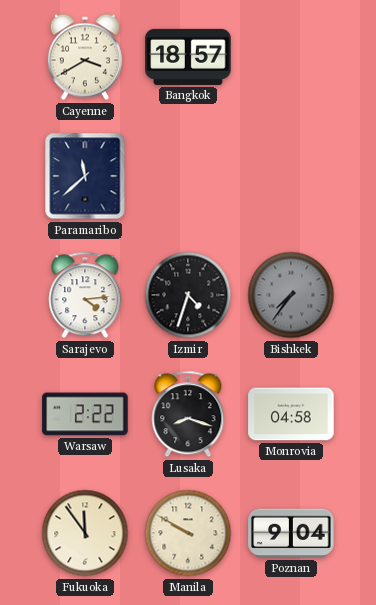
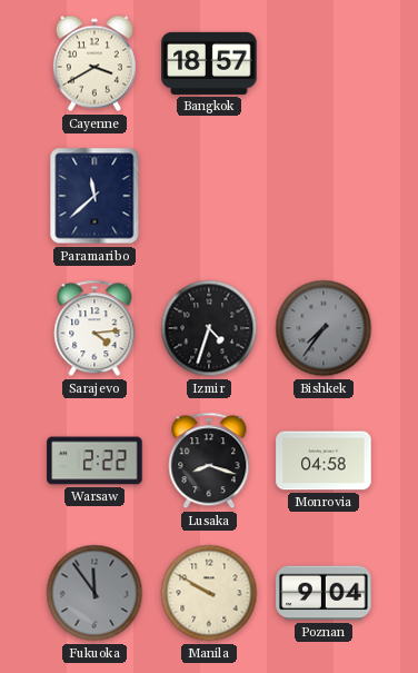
Fukuoka dial: cream -> grey (94, 593)
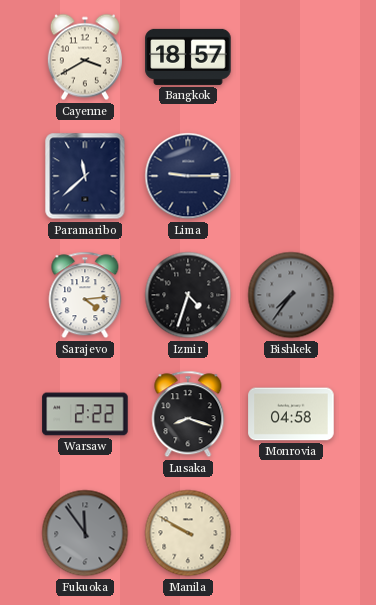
Lima: none -> 9:15 (188, 176)
Poznan: 9:04 -> none (324, 593)
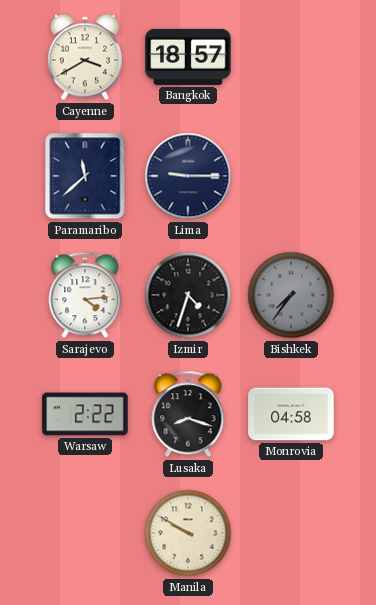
Fukuoka: 11:54 -> none (85, 533)
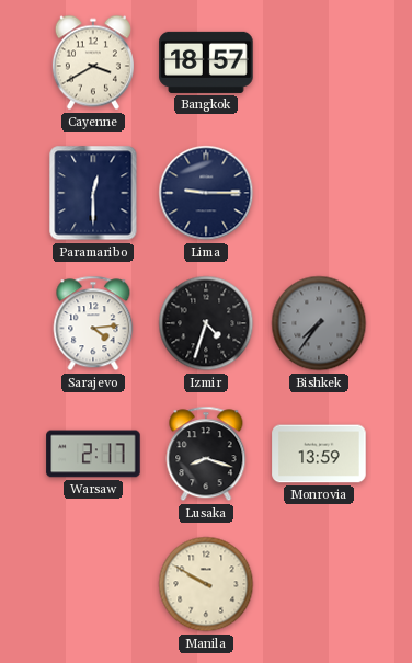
Paramaribo: 11:38 -> 12:30 (93, 193)
Warsaw: 2:22 -> 2:17 (93, 454)
Monrovia: 04:58 -> 13:59 (319, 454)
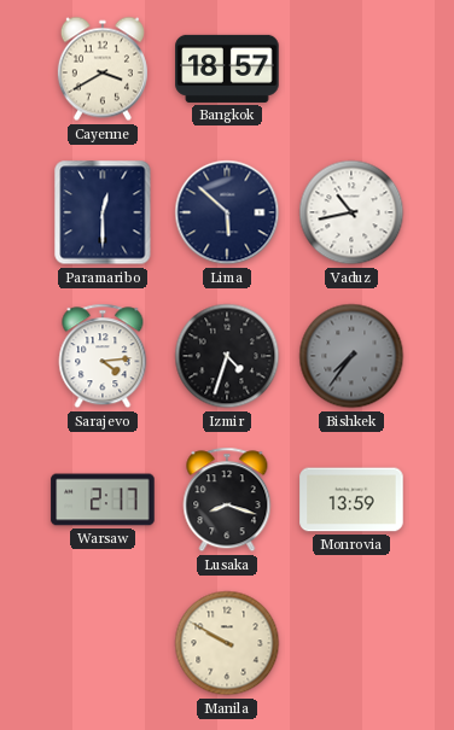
Lima: 9:15 -> 5:52 (227, 212)
Vaduz: none -> 10:43 (351, 212)
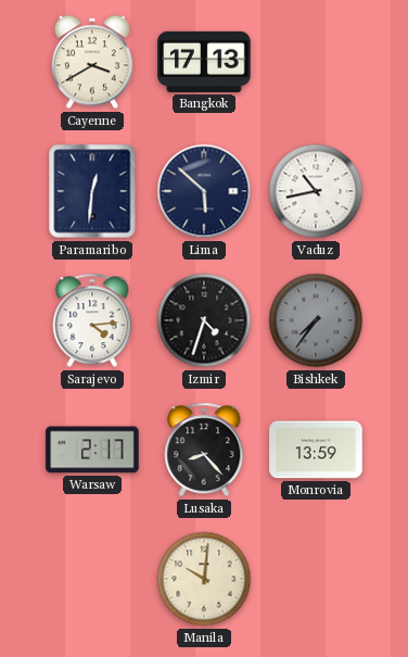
Bangkok: 18:57 -> 17:13 (204, 62)
Paramaribo: 12:30 -> 12:31 (92, 191)
Lusaka: 8:18 -> 8:23 (204, 450)
Manila: 9:50 -> 10:01 (204, 579)
